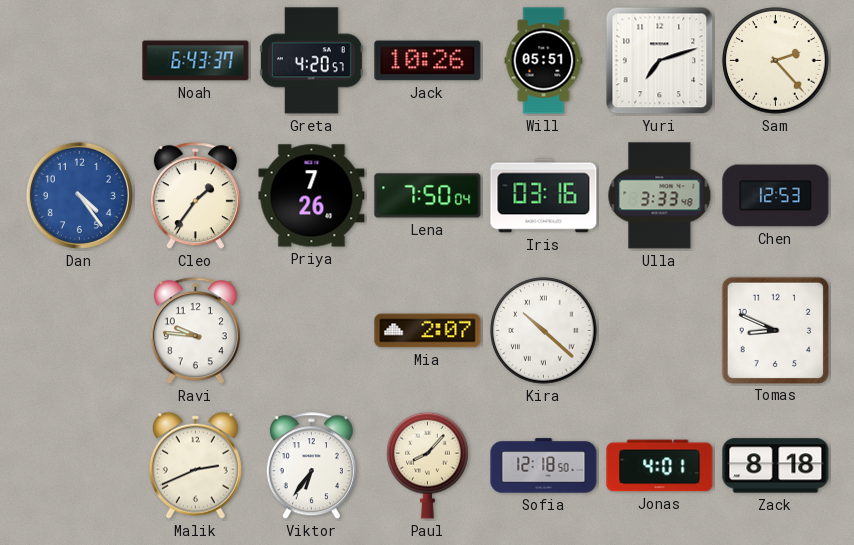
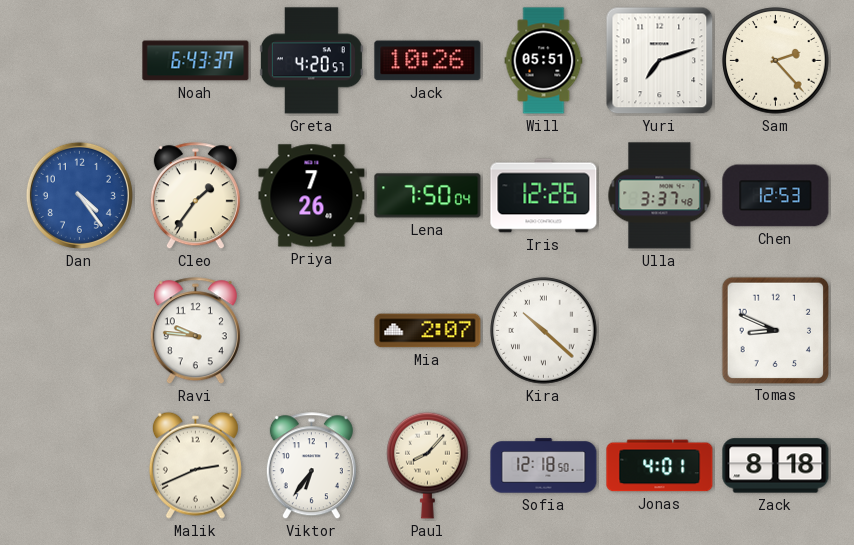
Iris: 03:16 -> 12:26 (544, 196)
Ulla: 3:33 -> 3:37 (660, 196)
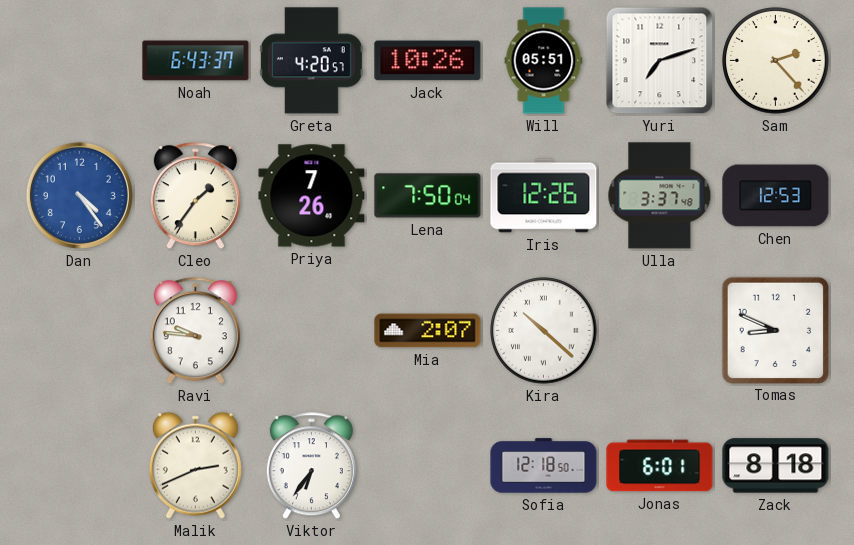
Paul: 8:07 -> none (428, 465)
Jonas: 4:01 -> 6:01 (660, 466)
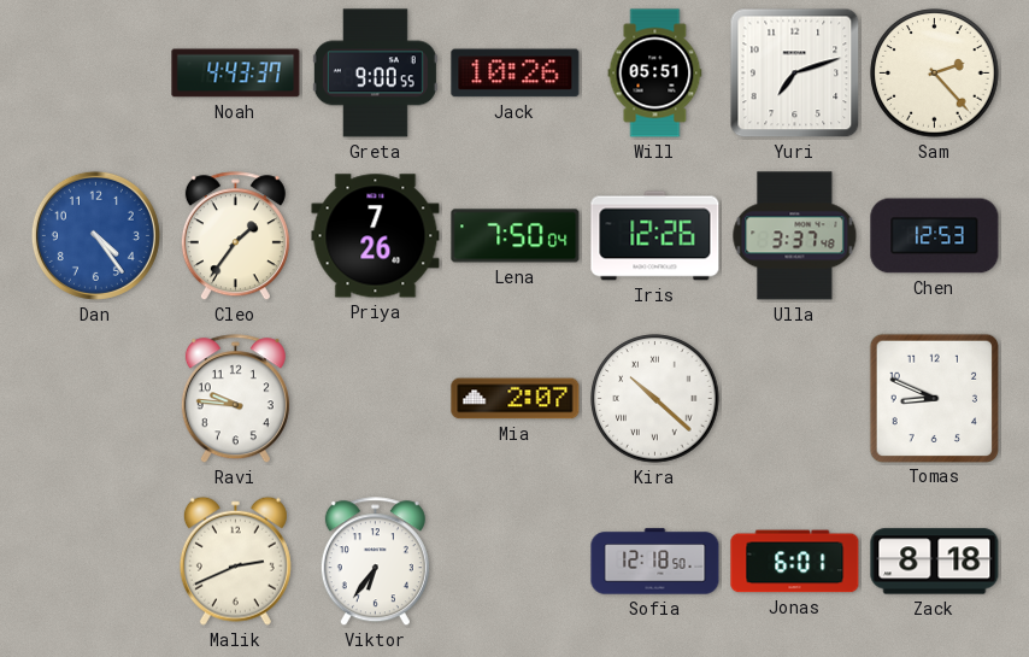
Noah: 6:43 -> 4:43 (236, 74)
Greta: 4:20 -> 9:00 (375, 74)
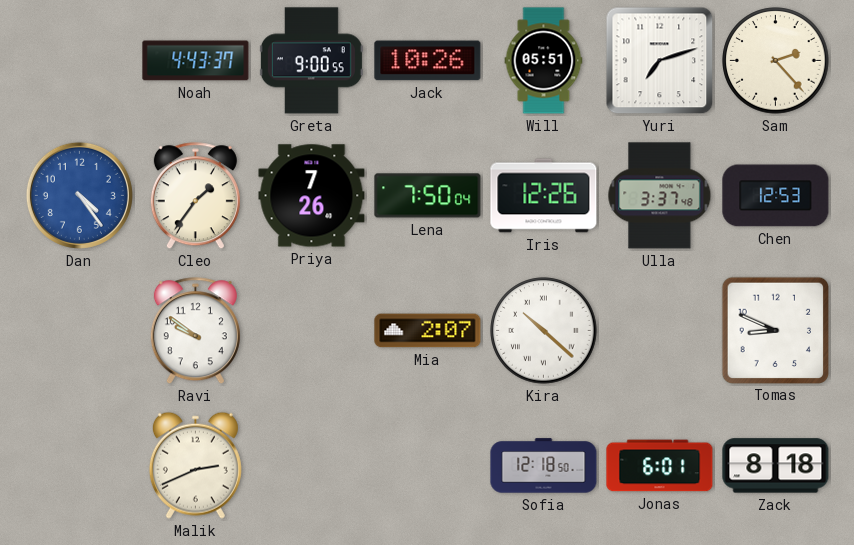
Ravi: 9:46 -> 9:51 (195, 331)
Viktor: 6:36 -> none (375, 562)
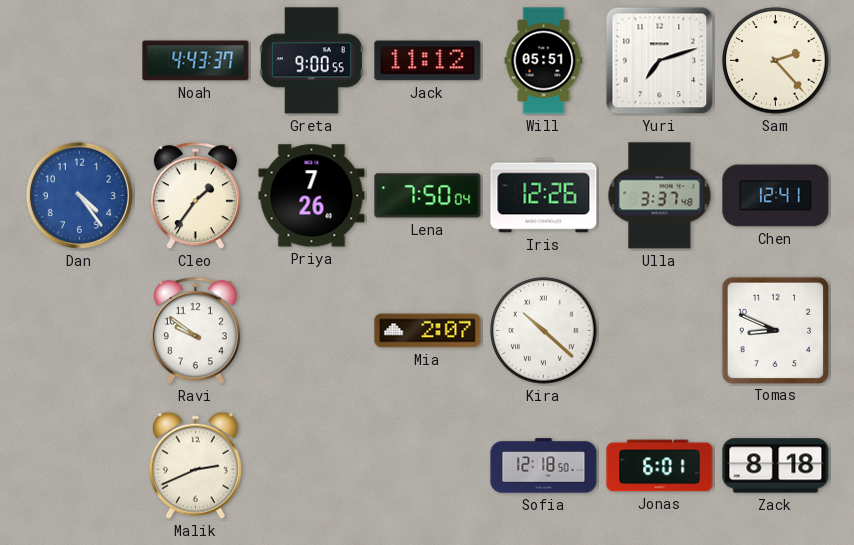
Jack: 10:26 -> 11:12 (428, 61)
Chen: 12:53 -> 12:41 (776, 196)
